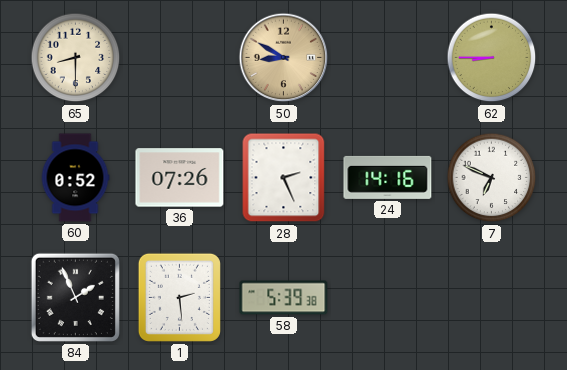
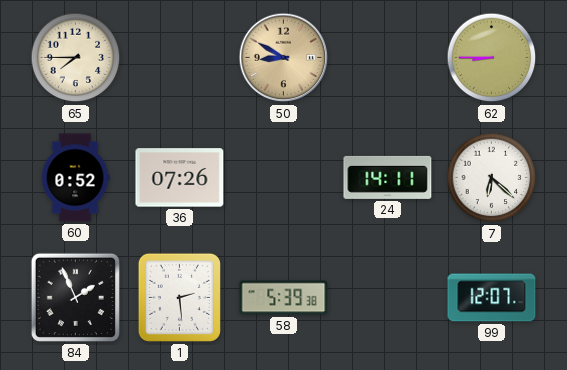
65: 8:30 -> 7:45 (76, 58)
28: 2:26 -> none (284, 178)
24: 14:16 -> 14:11 (388, 177)
7: 6:49 -> 6:22 (492, 178)
99: none -> 12:07 (492, 298)
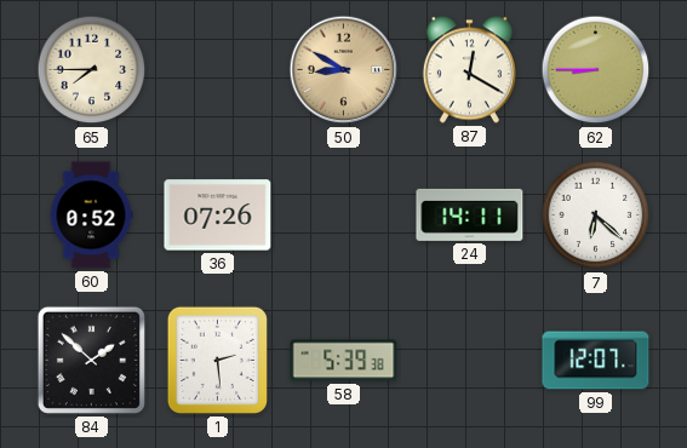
87: none -> 12:20 (469, 70)
84: 1:56 -> 1:52 (91, 360)
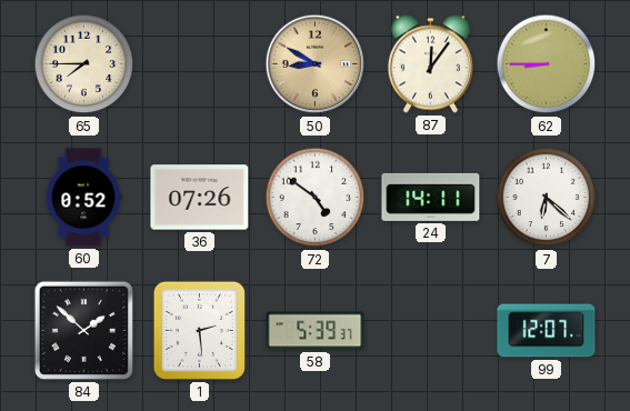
87: 12:20 -> 12:06 (430, 64)
72: none -> 4:51 (316, 198)
58: 5:39:38 -> 5:39:37 (316, 331)
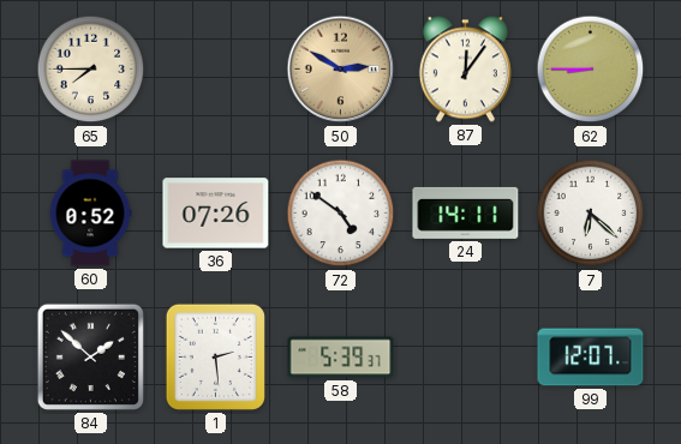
50: 8:50 -> 2:50 (341, 70)
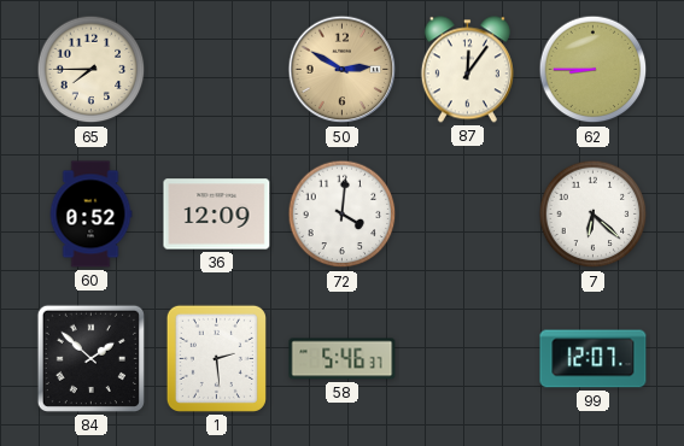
36: 07:26 -> 12:09 (217, 215)
72: 4:51 -> 4:01 (343, 215)
24: 14:11 -> none (466, 212)
58: 5:39 -> 5:46 (343, 359)
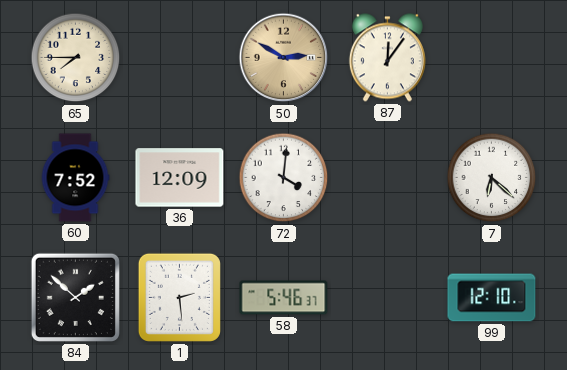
62: 8:45 -> none (594, 70)
60: 0:52 -> 7:52 (75, 178)
99: 12:07 -> 12:10 (492, 298)
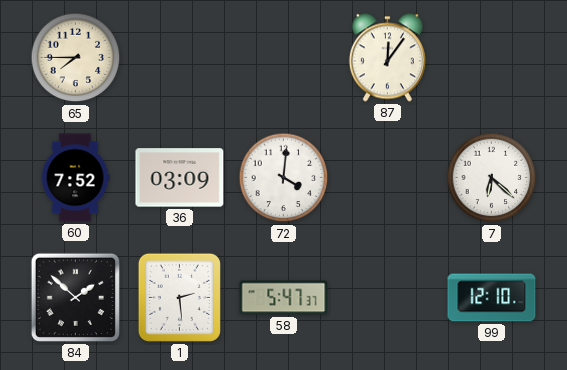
50: 2:50 -> none (284, 58)
36: 12:09 -> 03:09 (180, 178)
58: 5:46 -> 5:47 (284, 298)
